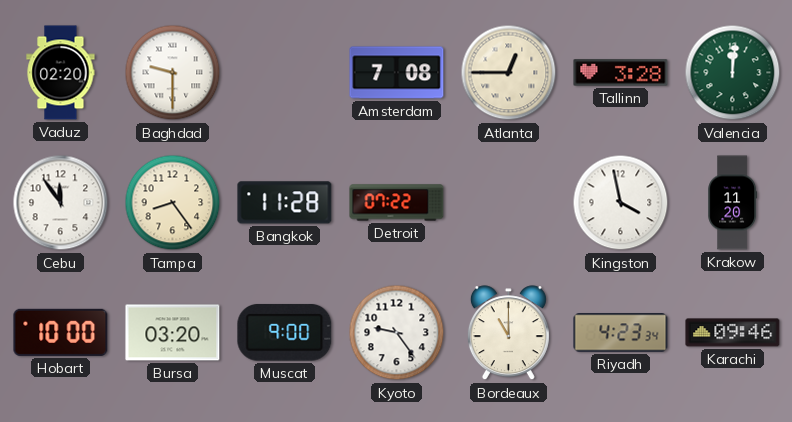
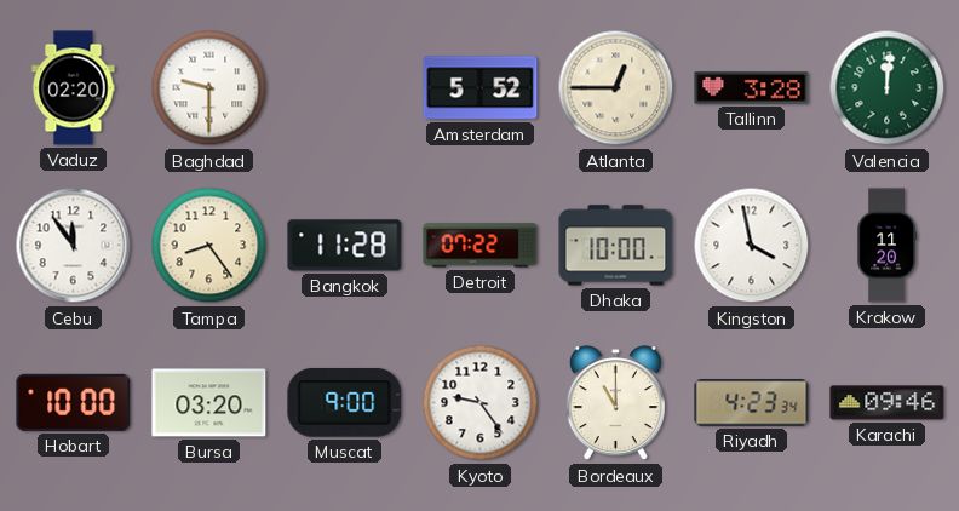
Amsterdam: 7:08 -> 5:52 (481, 88)
Dhaka: none -> 10:00 (616, 246)
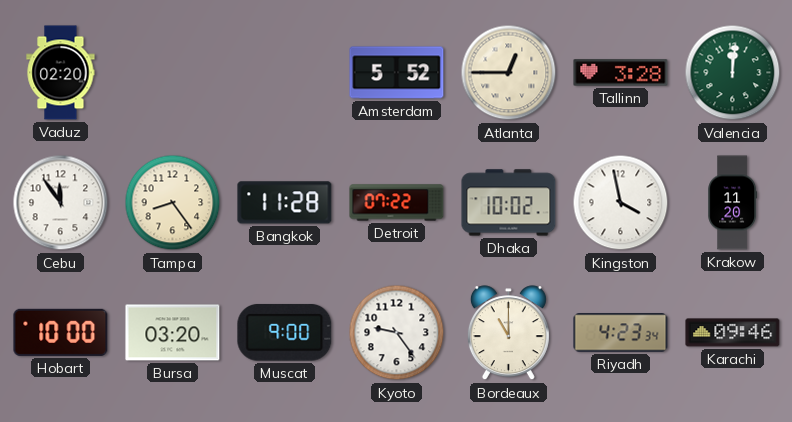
Baghdad: 9:30 -> none (209, 88)
Dhaka: 10:00 -> 10:02 (509, 203)
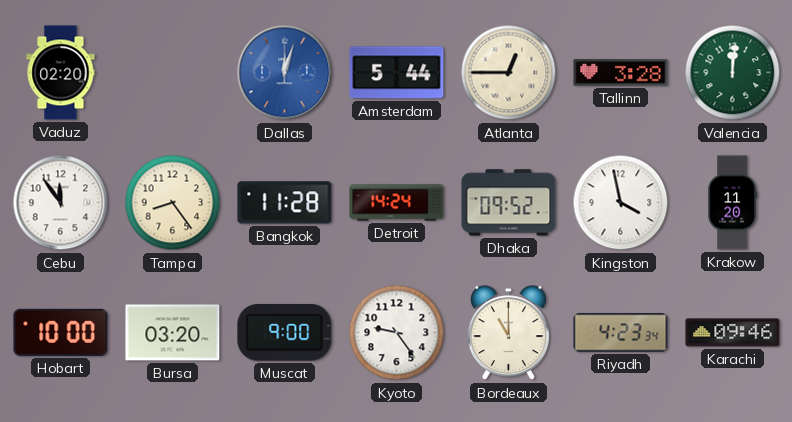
Dallas: none -> 12:03 (285, 73)
Amsterdam: 5:52 -> 5:44 (397, 73)
Detroit: 07:22 -> 14:24 (397, 203)
Dhaka: 10:02 -> 09:52 (509, 203)
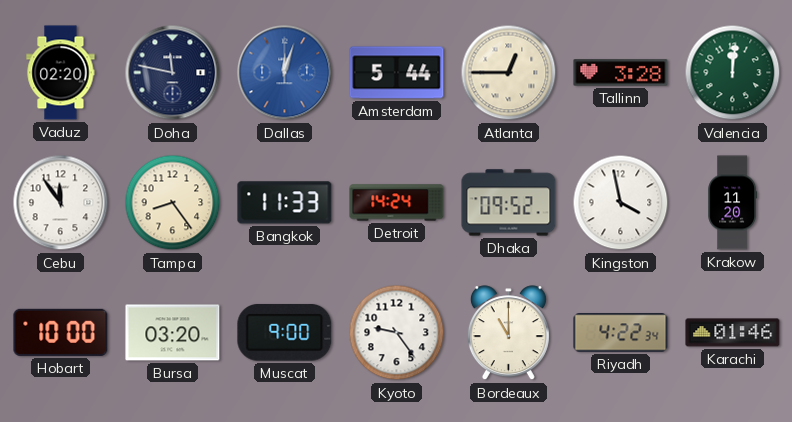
Doha: none -> 11:47 (173, 73)
Bangkok: 11:28 -> 11:33 (285, 203)
Riyadh: 4:23 -> 4:22 (621, 333)
Karachi: 09:46 -> 01:46 (733, 333)
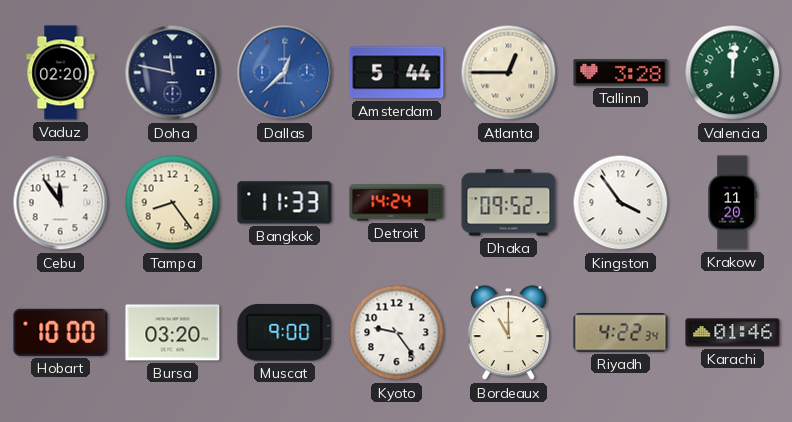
Dallas: 12:03 -> 12:38 (285, 73)
Kingston: 3:58 -> 3:54 (621, 203)
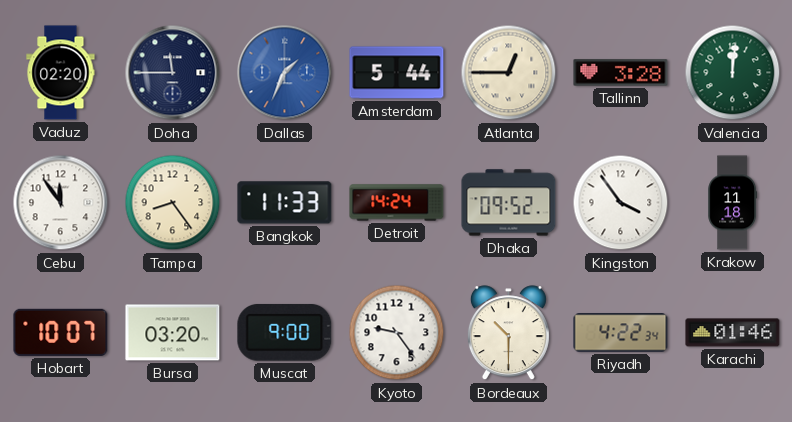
Doha: 11:47 -> 11:45 (173, 73)
Dallas: 12:38 -> 1:34 (285, 73)
Krakow: 11:20 -> 11:18 (733, 203)
Hobart: 10:00 -> 10:07 (61, 332)
Bordeaux: 11:00 -> 10:30 (508, 333)
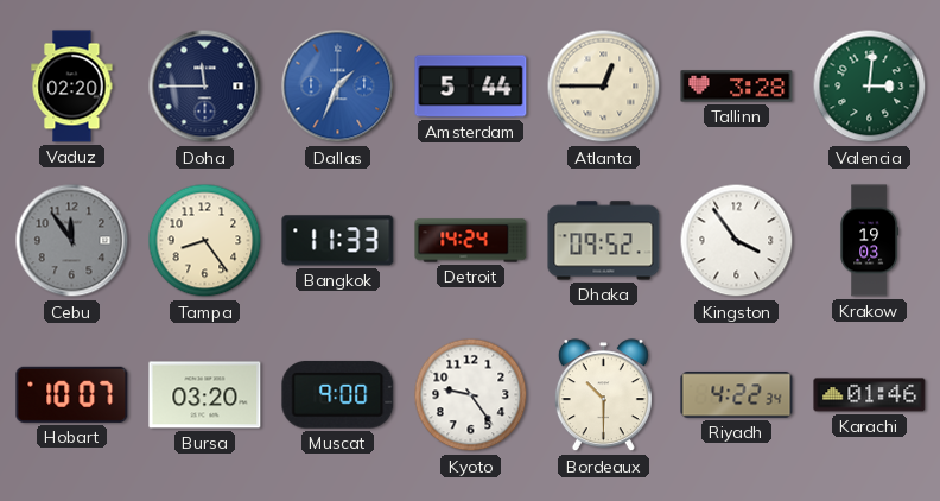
Valencia: 12:01 -> 3:01 (870, 87)
Cebu dial: white -> grey (72, 241)
Krakow: 11:18 -> 19:03 (870, 241)
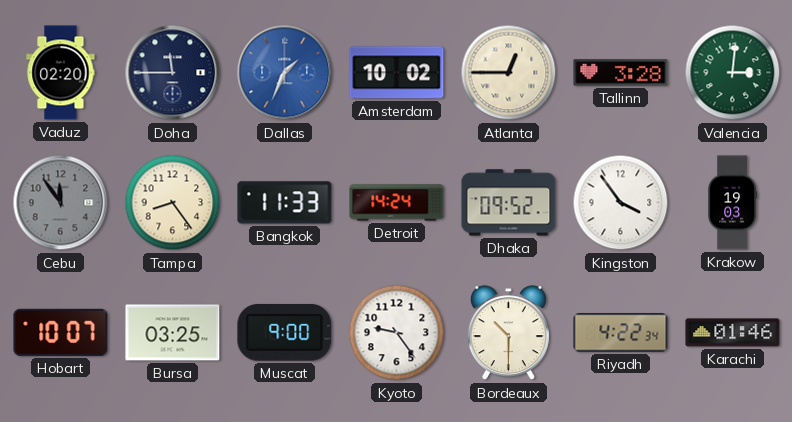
Amsterdam: 5:44 -> 10:02 (397, 73)
Bursa: 03:20 -> 03:25 (173, 333)
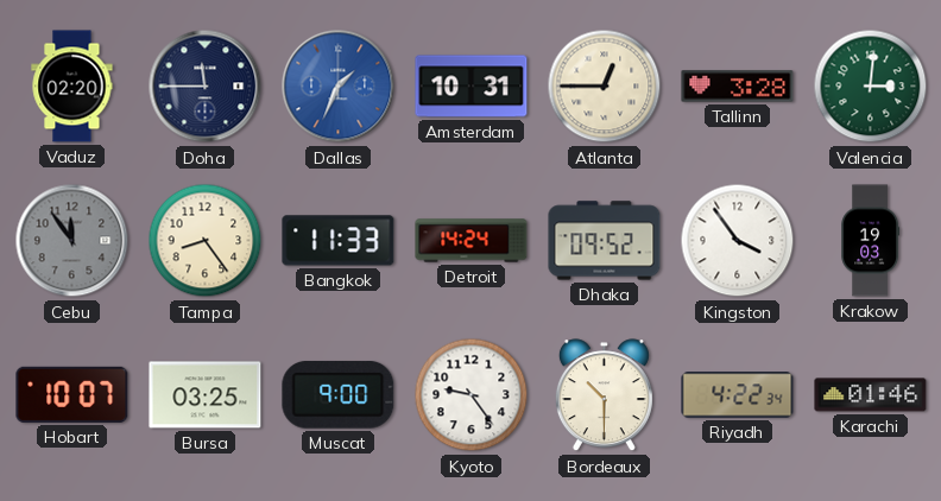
Amsterdam: 10:02 -> 10:31 (472, 87)
